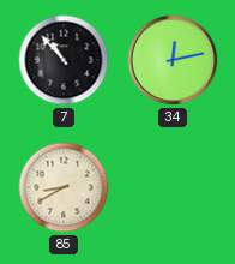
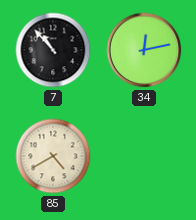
85: 8:40 -> 4:40 (53, 156)
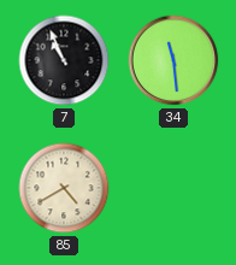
7: 10:53 -> 10:56 (64, 60)
34: 12:13 -> 11:29 (173, 60)
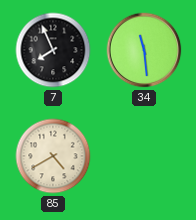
7: 10:56 -> 7:56 (53, 50)
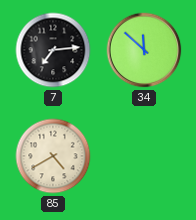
7: 7:56 -> 7:14 (53, 50)
34: 11:29 -> 11:52 (144, 50)
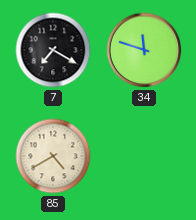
7: 7:14 -> 7:20 (53, 50)
34: 11:52 -> 11:48 (144, 50)
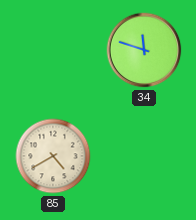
7: 7:20 -> none (53, 50)
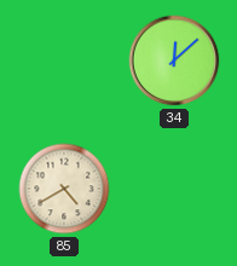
34: 11:48 -> 12:08 (174, 60)
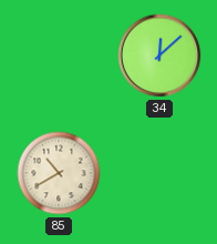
85: 4:40 -> 10:40 (59, 173)
